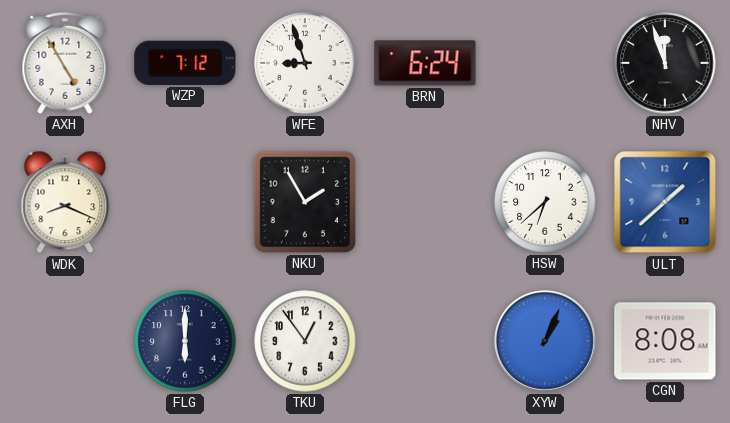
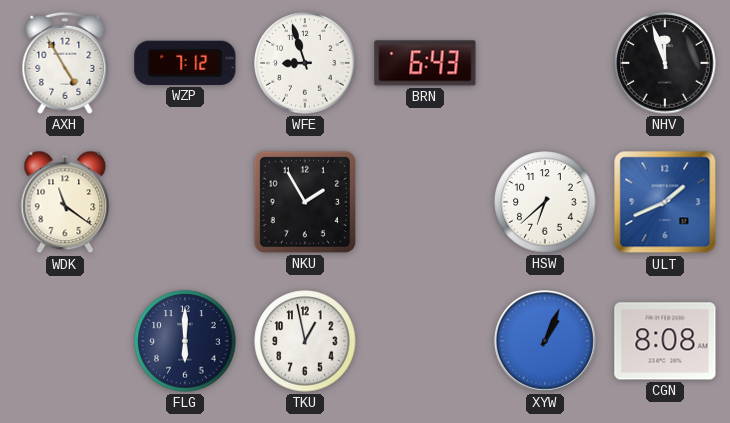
BRN: 6:24 -> 6:43 (425, 63)
WDK: 8:19 -> 11:21 (65, 202)
ULT: 1:38 -> 1:41 (665, 202)
TKU: 12:54 -> 12:58 (305, 341)
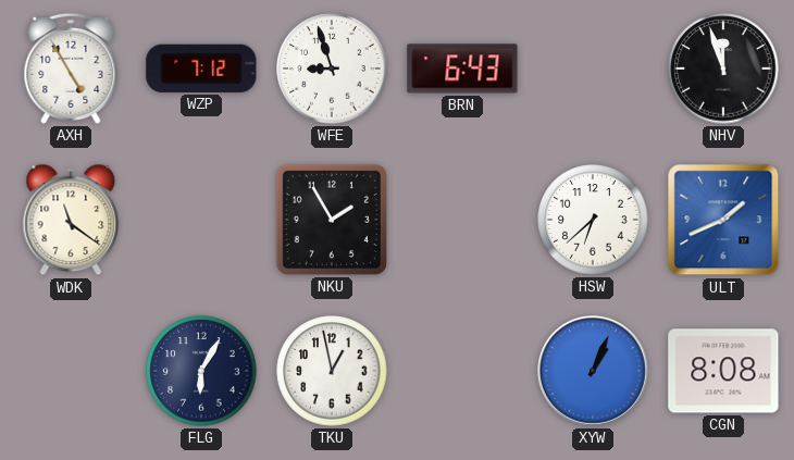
FLG: 6:00 -> 6:05 (201, 371)
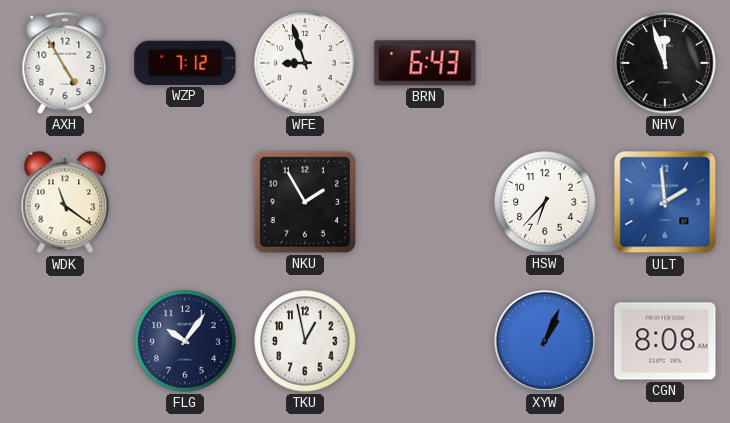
HSW: 6:38 -> 6:37 (545, 202)
ULT: 1:41 -> 1:59 (665, 202)
FLG: 6:05 -> 10:06 (185, 341)
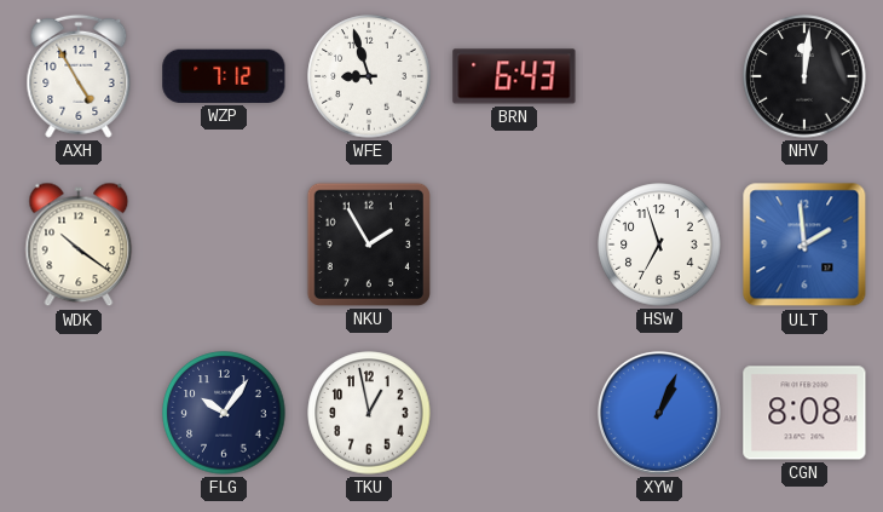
NHV: 11:57 -> 12:01 (804, 76)
WDK: 11:21 -> 10:21 (79, 245)
HSW: 6:37 -> 6:57 (659, 245)
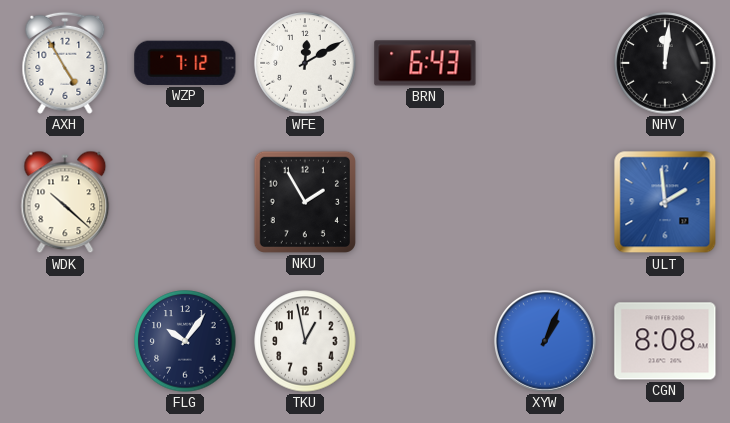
WFE: 8:57 -> 12:10 (305, 63)
WDK: 10:21 -> 10:22 (65, 202)
HSW: 6:57 -> none (659, 245)
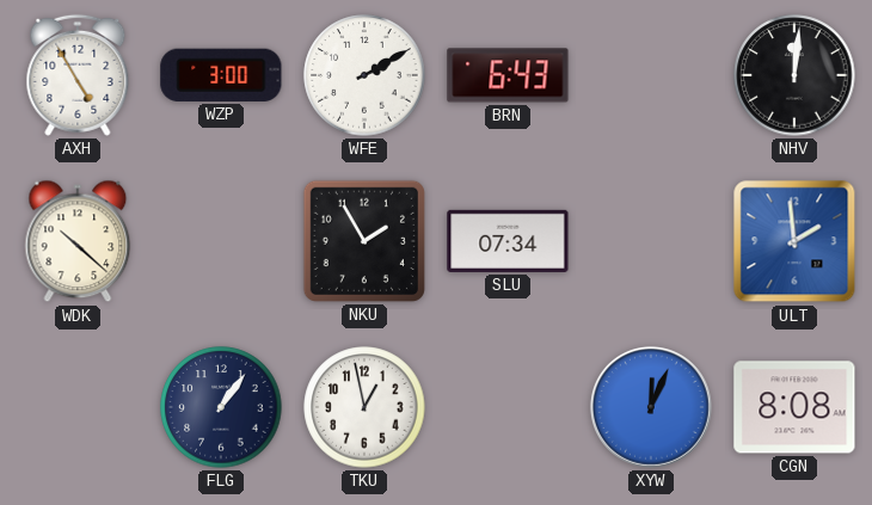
WZP: 7:12 -> 3:00 (221, 75)
WFE: 12:10 -> 2:10 (364, 75)
SLU: none -> 07:34 (508, 241)
FLG: 10:06 -> 1:06 (221, 407)
XYW: 1:04 -> 12:04 (651, 407)
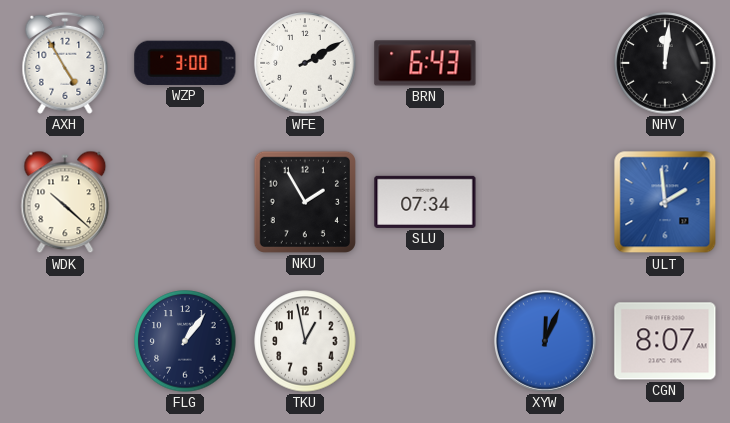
CGN: 8:08 -> 8:07 (665, 341)
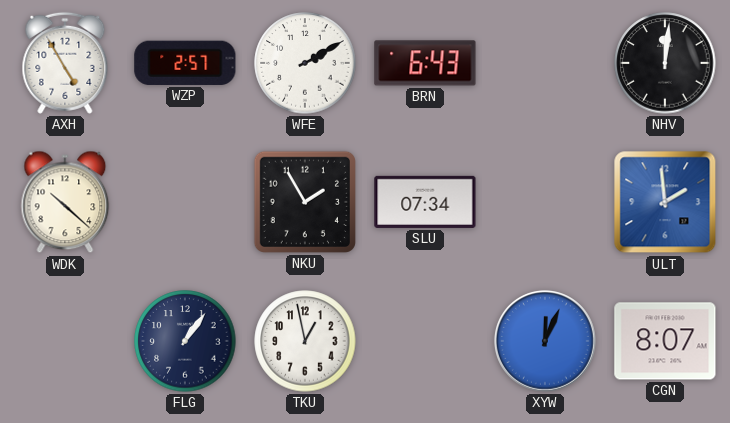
WZP: 3:00 -> 2:57 (185, 63)
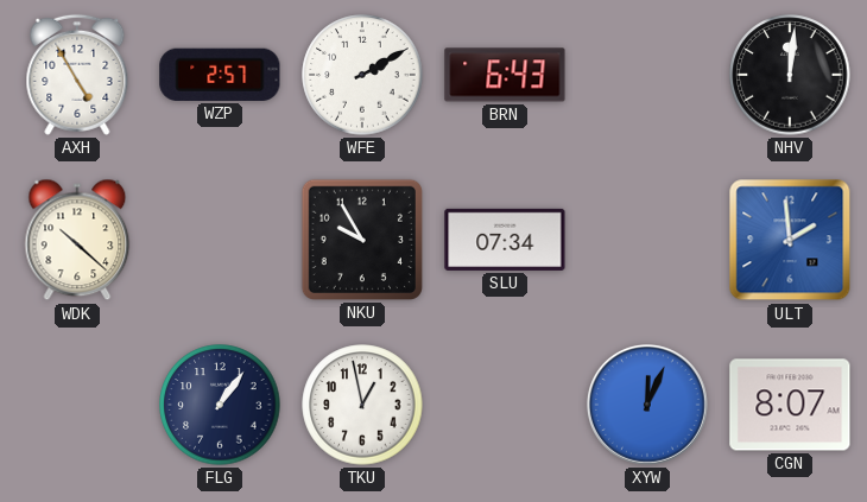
NKU: 1:55 -> 9:55 (362, 240)
